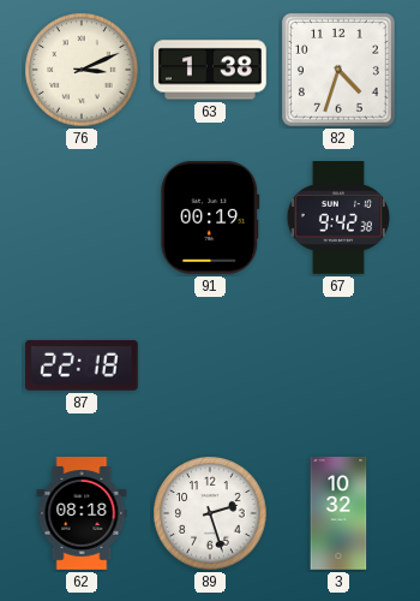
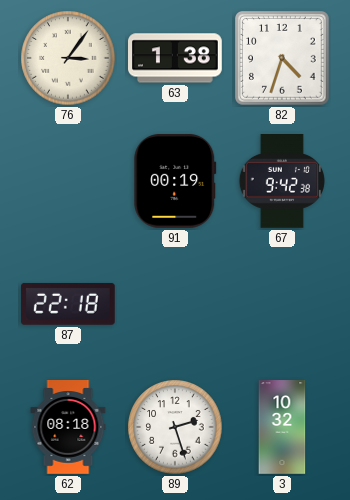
76: 3:11 -> 3:06 (68, 58)
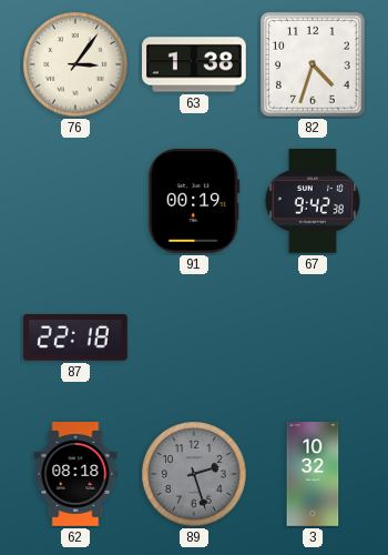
89 dial: white -> grey (194, 474)
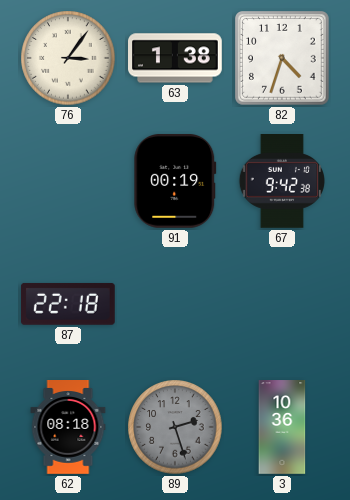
3: 10:32 -> 10:36 (282, 427)
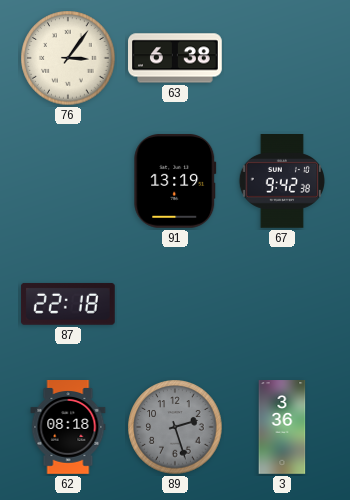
63: 1:38 -> 6:38 (176, 58)
82: 4:33 -> none (283, 59)
91: 00:19 -> 13:19 (175, 181)
3: 10:36 -> 3:36 (282, 427)
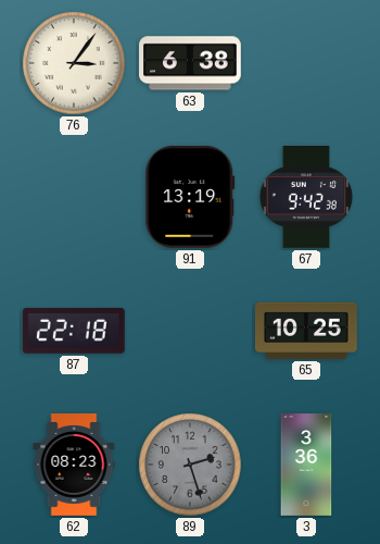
65: none -> 10:25 (307, 331)
62: 08:18 -> 08:23 (74, 466)
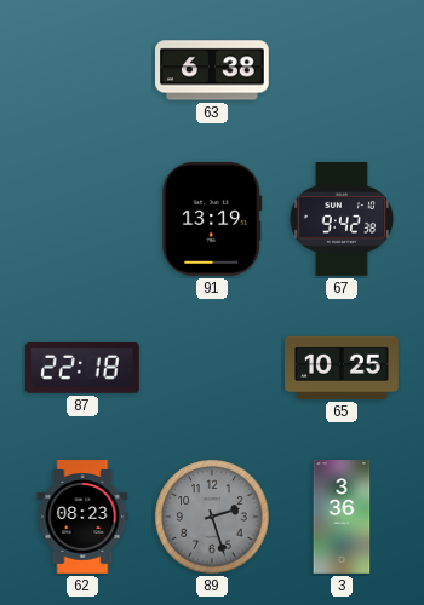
76: 3:06 -> none (74, 63)
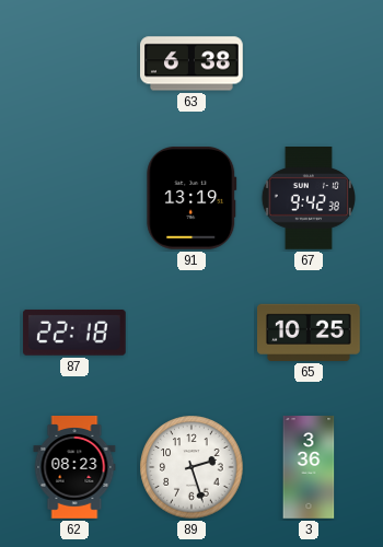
89 dial: grey -> white (191, 467)
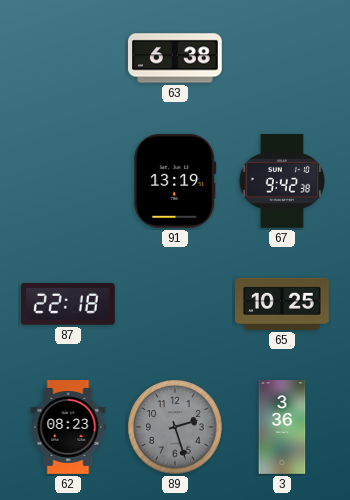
89 dial: white -> grey (175, 427)
